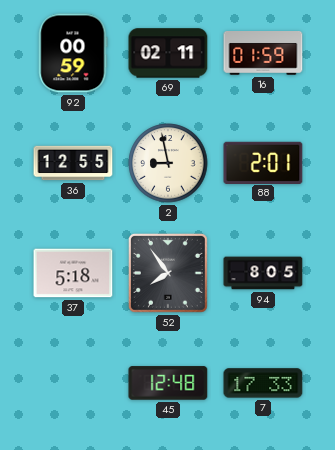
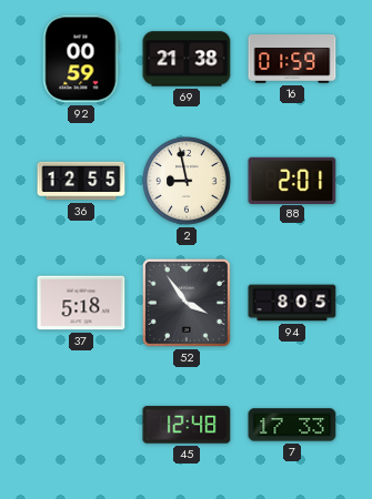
69: 02:11 -> 21:38 (187, 59)
52: 7:54 -> 3:54 (187, 303)
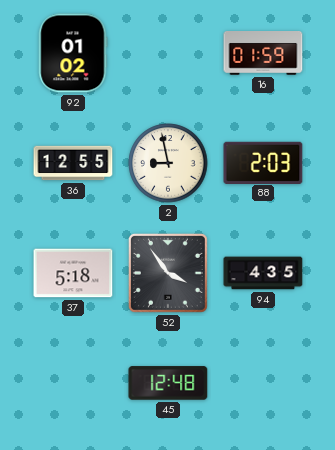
92: 00:59 -> 01:02 (73, 53)
69: 21:38 -> none (187, 59)
88: 2:01 -> 2:03 (263, 162)
94: 8:05 -> 4:35 (263, 273)
7: 17:33 -> none (292, 425)
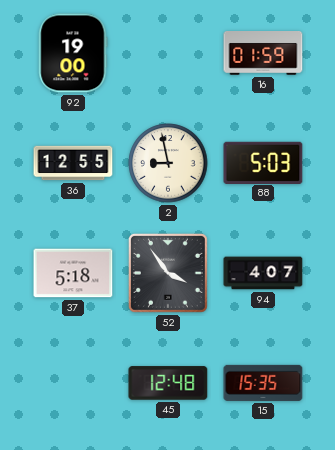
92: 01:02 -> 19:00 (73, 53)
88: 2:03 -> 5:03 (263, 162)
94: 4:35 -> 4:07 (263, 273)
15: none -> 15:35 (263, 383)
